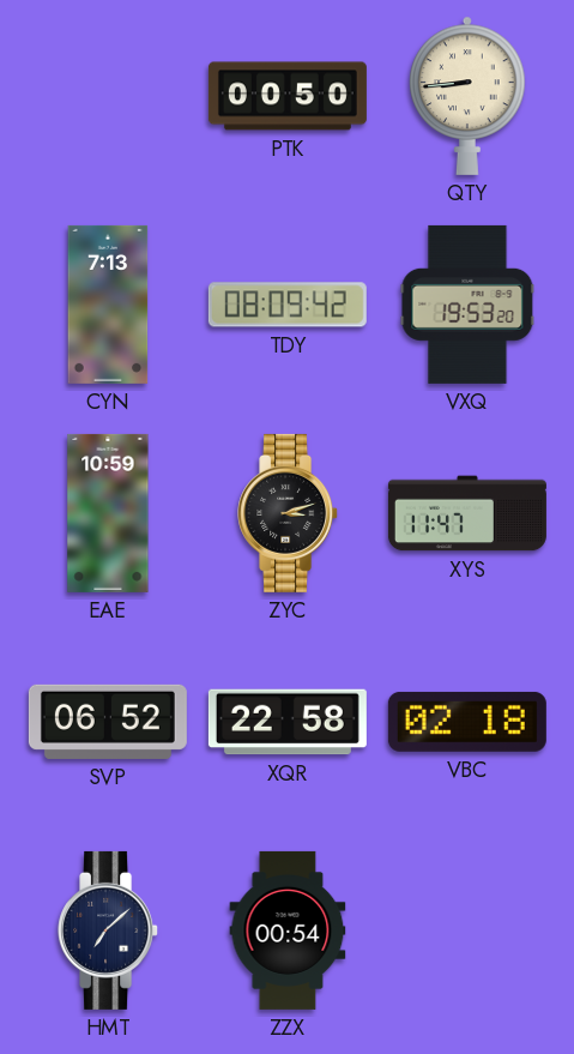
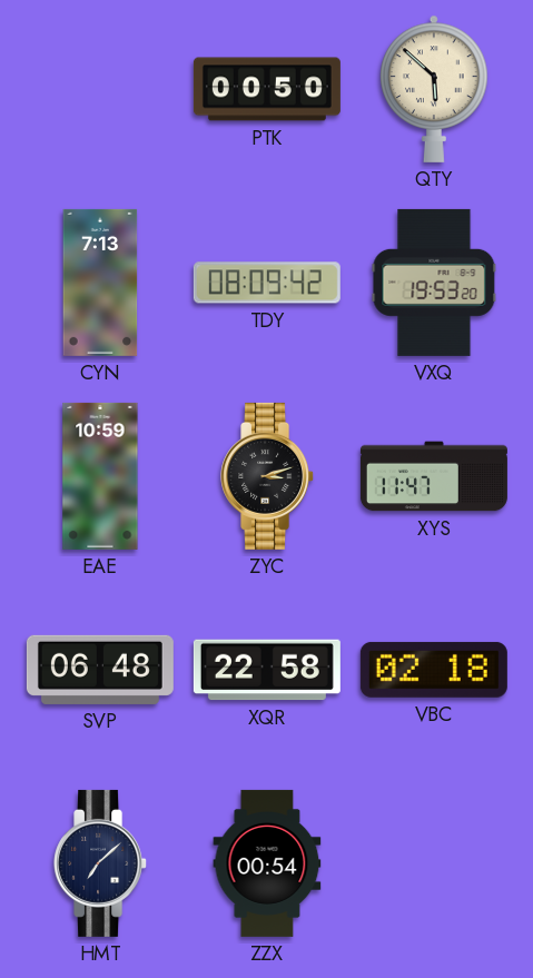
QTY: 8:44 -> 5:52 (434, 89)
SVP: 06:52 -> 06:48 (100, 670)
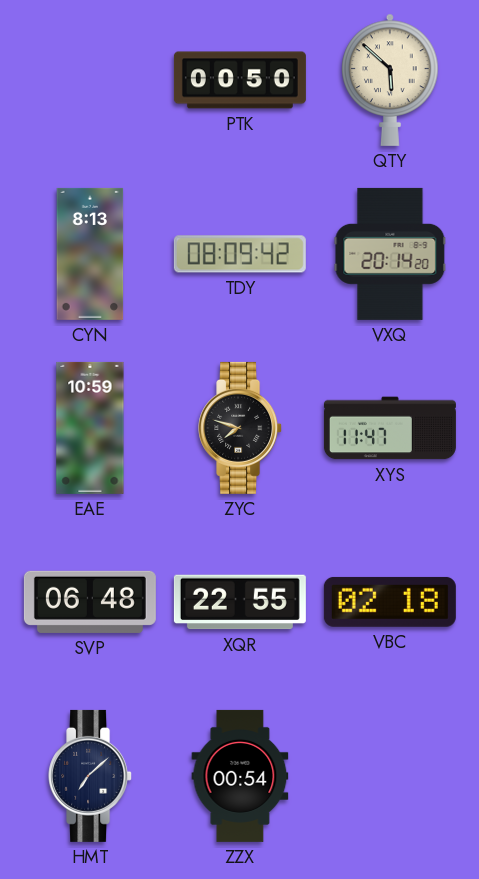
CYN: 7:13 -> 8:13 (90, 254)
VXQ: 19:53 -> 20:14 (390, 254)
ZYC: 3:12 -> 7:48 (241, 428)
XQR: 22:58 -> 22:55 (240, 602)
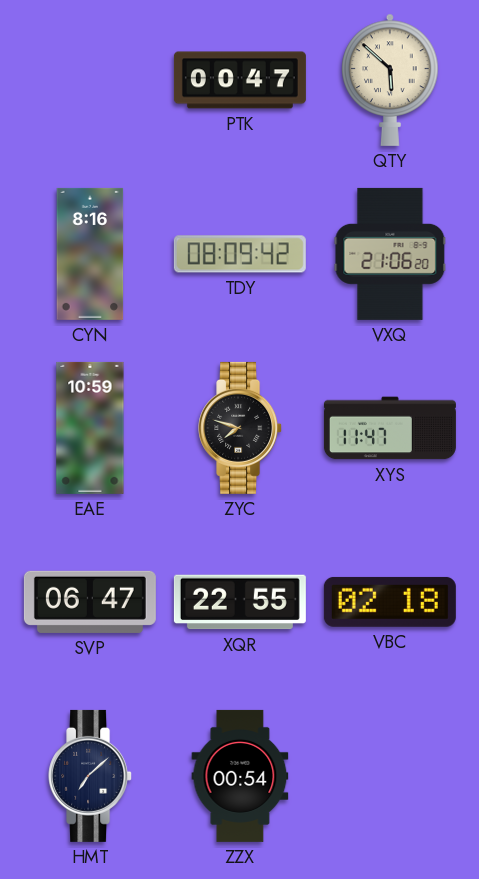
PTK: 00:50 -> 00:47 (240, 80)
CYN: 8:13 -> 8:16 (90, 254)
VXQ: 20:14 -> 21:06 (390, 254)
SVP: 06:48 -> 06:47 (90, 602)
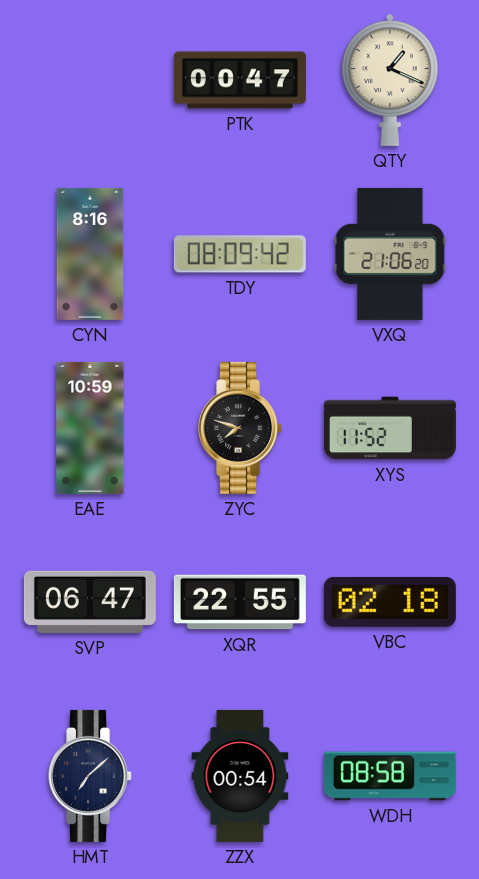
QTY: 5:52 -> 1:19 (390, 80)
XYS: 11:47 -> 11:52 (390, 428)
WDH: none -> 08:58 (390, 776)
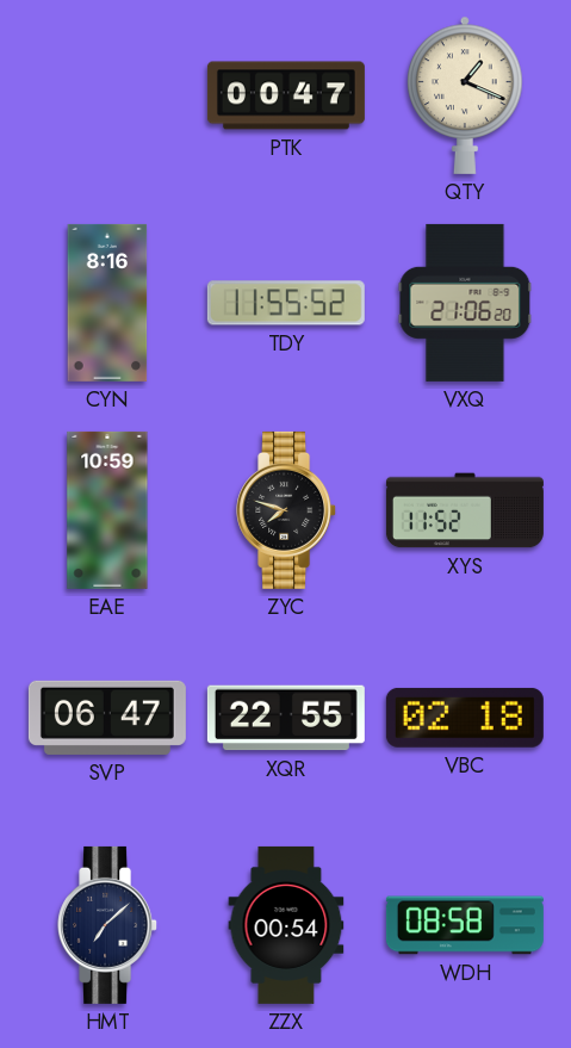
TDY: 08:09 -> 11:55 (286, 303)
